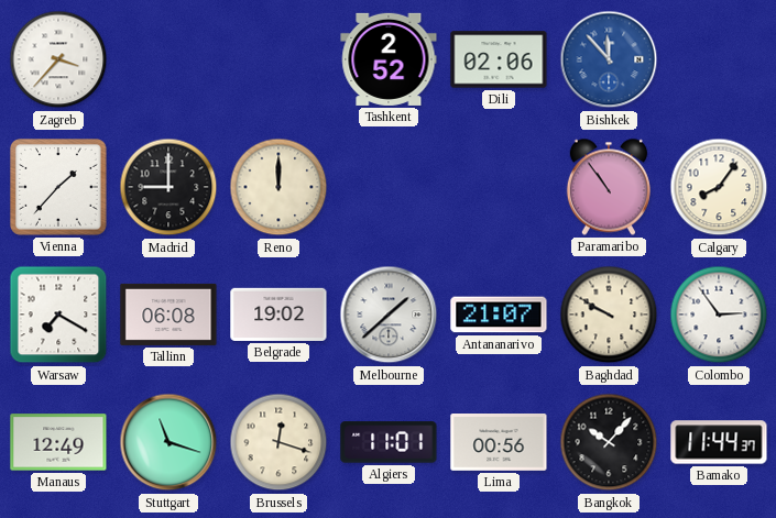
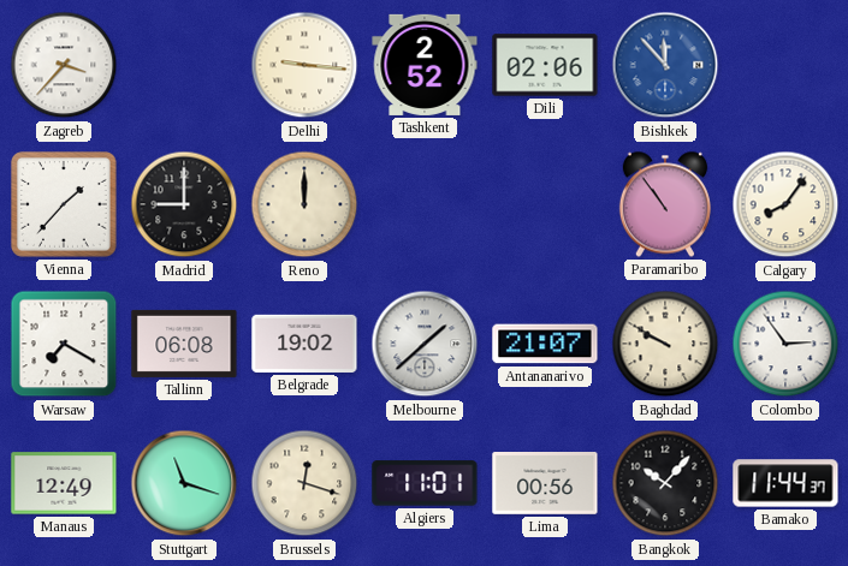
Delhi: none -> 9:16 (304, 65)
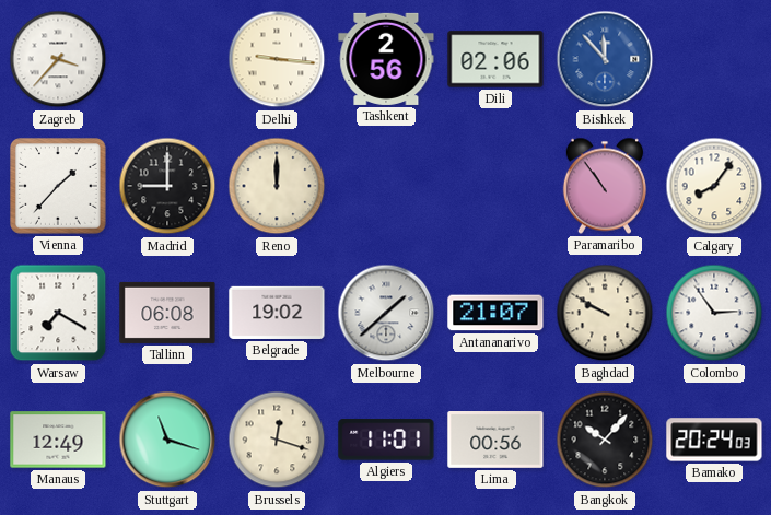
Tashkent: 2:52 -> 2:56 (386, 59)
Bamako: 11:44 -> 20:24 (714, 440)
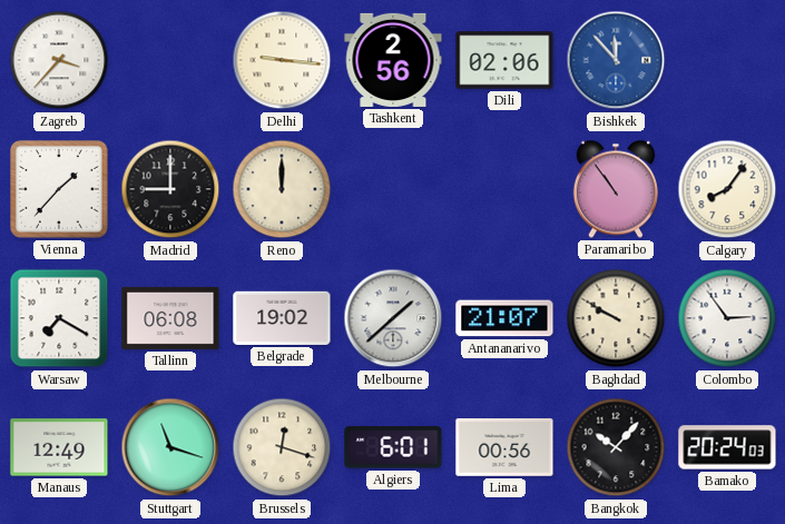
Algiers: 11:01 -> 6:01 (393, 447)
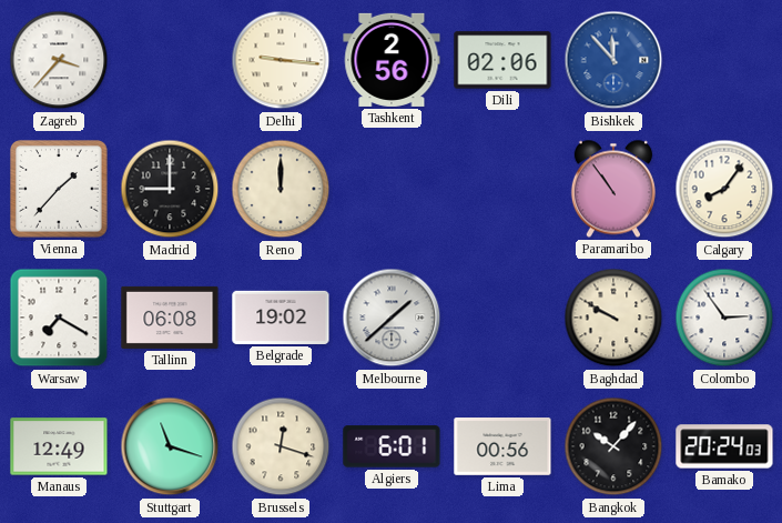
Antananarivo: 21:07 -> none (504, 318)
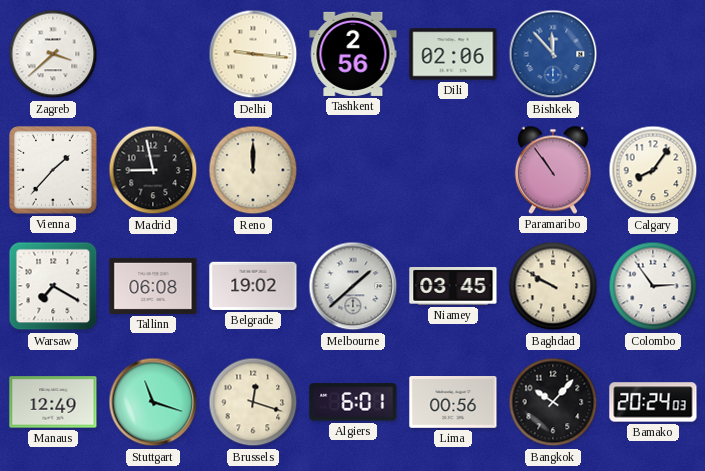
Zagreb: 3:37 -> 3:38 (53, 54)
Madrid: 9:00 -> 8:58 (153, 170)
Niamey: none -> 03:45 (453, 287)
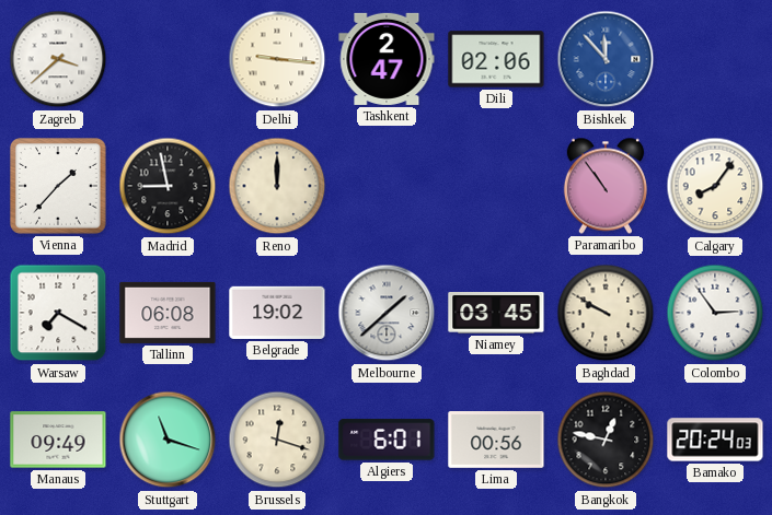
Tashkent: 2:56 -> 2:47 (387, 59)
Manaus: 12:49 -> 09:49 (58, 440)
Bangkok: 10:07 -> 12:47 (606, 440)
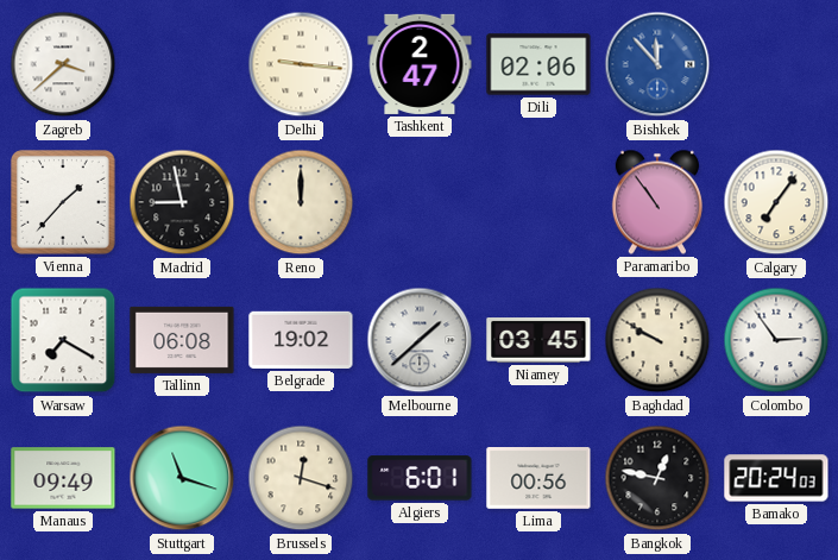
Calgary: 8:06 -> 7:06 (776, 202)
